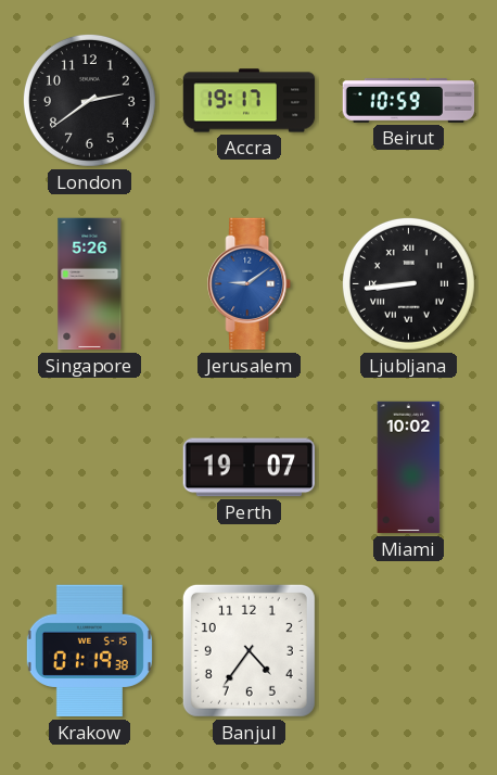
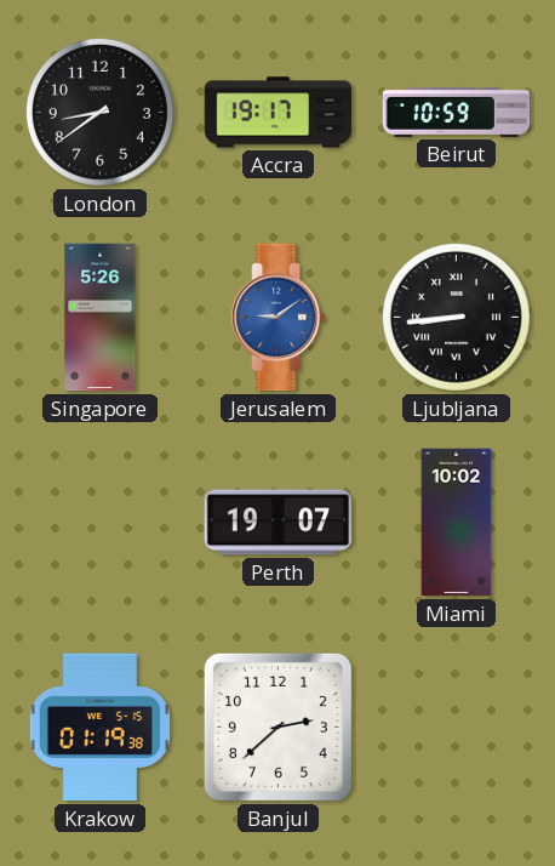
London: 2:39 -> 8:39 (99, 112)
Banjul: 4:36 -> 2:38 (277, 727)
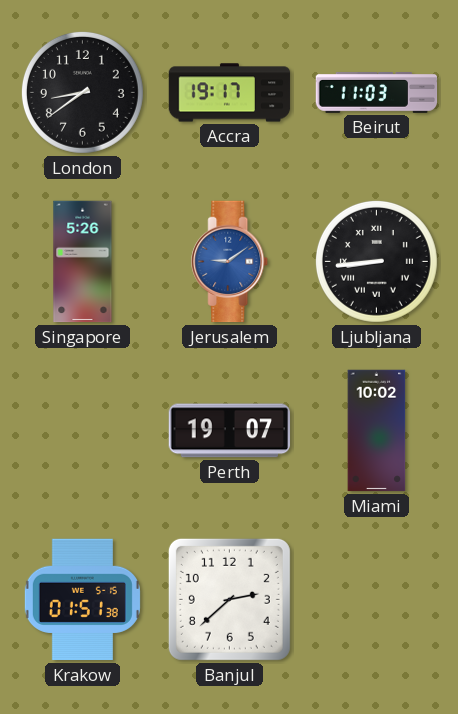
Beirut: 10:59 -> 11:03 (377, 93)
Krakow: 01:19 -> 01:51 (82, 600)
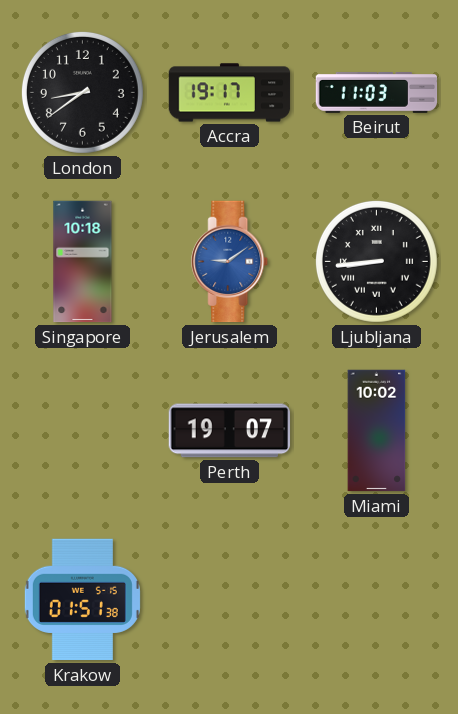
Singapore: 5:26 -> 10:18 (83, 262)
Banjul: 2:38 -> none (229, 599)
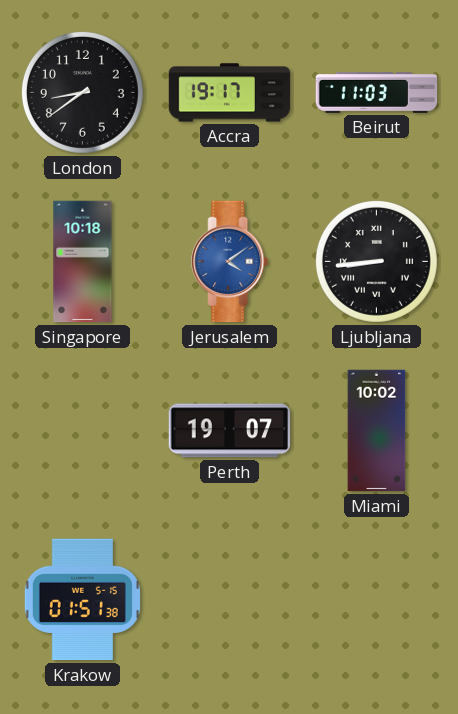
Jerusalem: 9:09 -> 4:09 (230, 262)
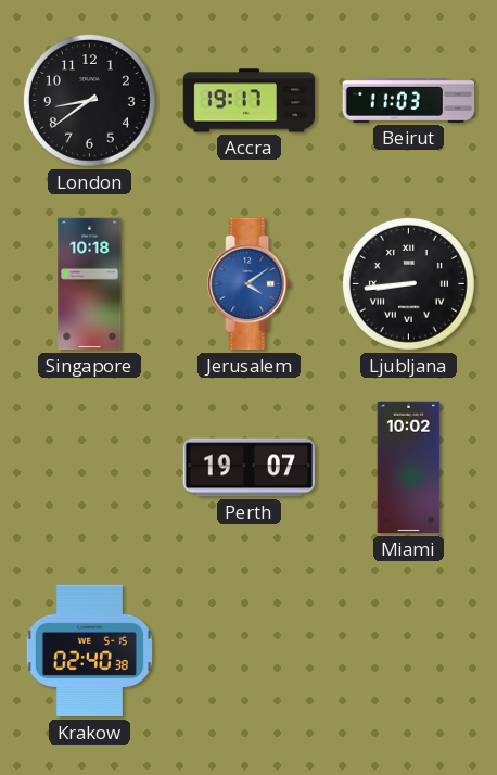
Krakow: 01:51 -> 02:40 (89, 651)
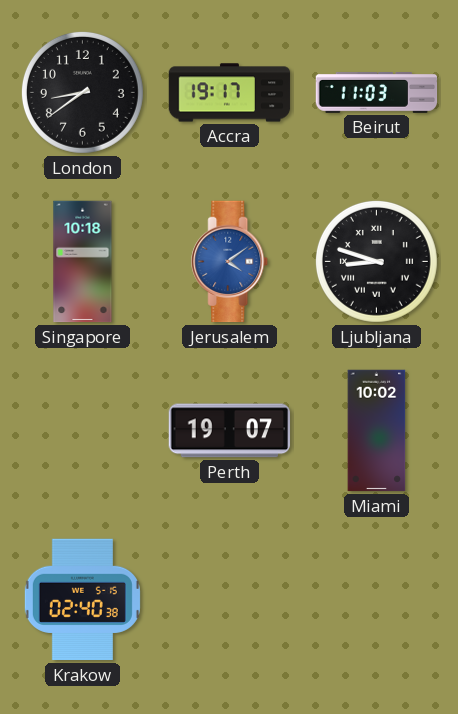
Ljubljana: 8:44 -> 8:48 (376, 261)
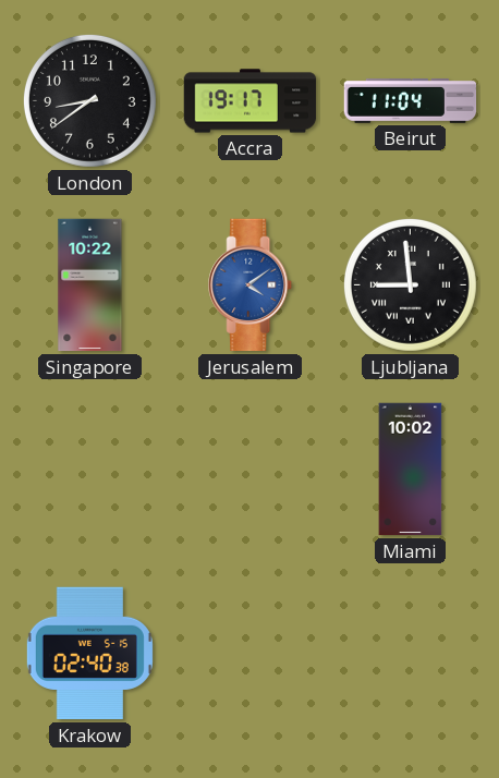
Beirut: 11:03 -> 11:04 (411, 101)
Singapore: 10:18 -> 10:22 (90, 285)
Ljubljana: 8:48 -> 8:59 (410, 284)
Perth: 19:07 -> none (230, 431)
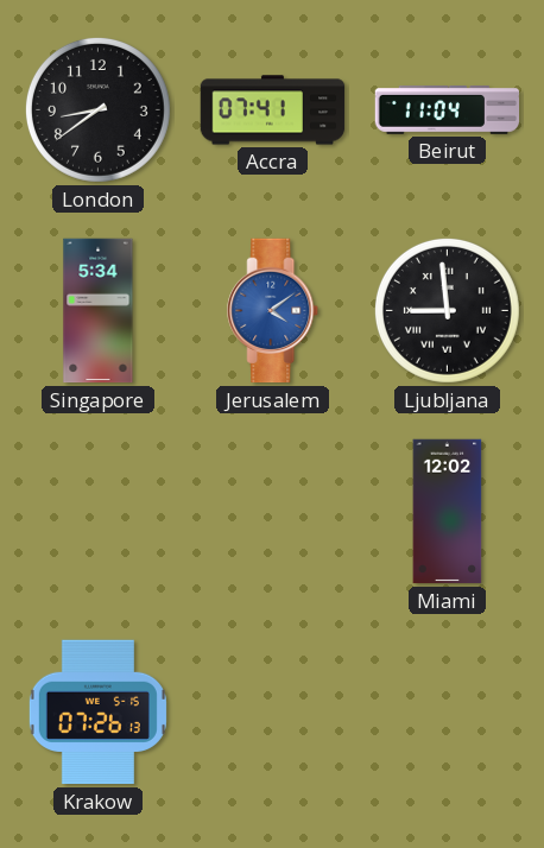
Accra: 19:17 -> 07:41 (273, 110)
Singapore: 10:22 -> 5:34 (99, 311)
Miami: 10:02 -> 12:02 (448, 512)
Krakow: 02:40 -> 07:26 (97, 713)
